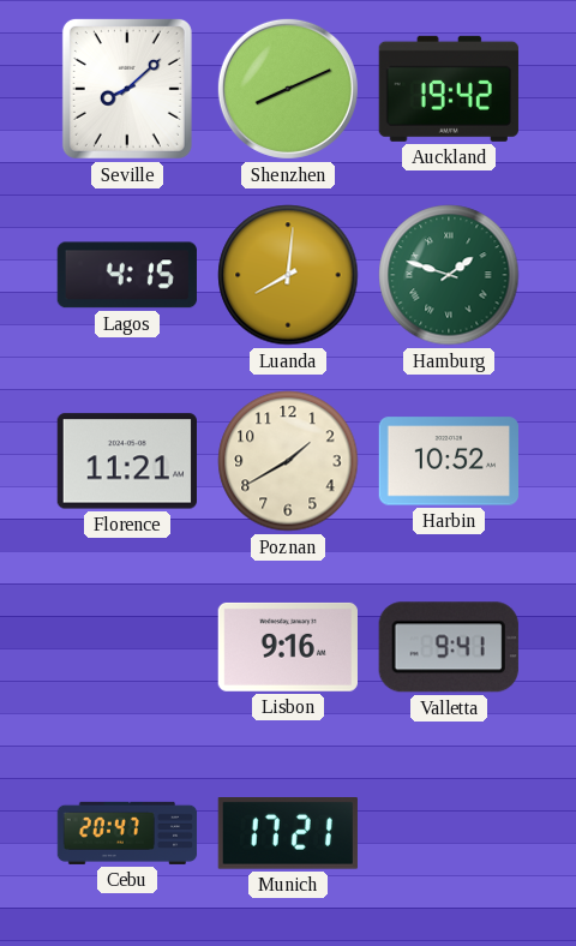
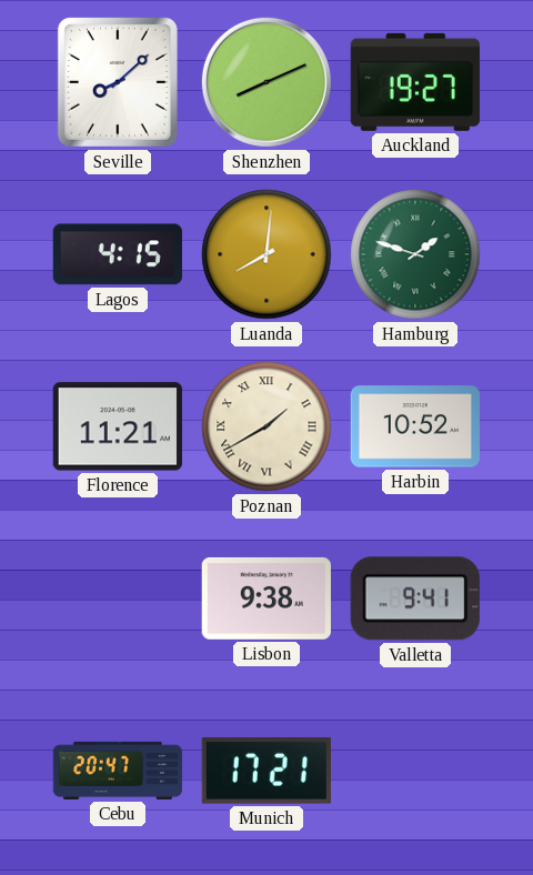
Auckland: 19:42 -> 19:27 (415, 82)
Poznan numerals: Arabic -> Roman (266, 426)
Lisbon: 9:16 -> 9:38 (266, 599)
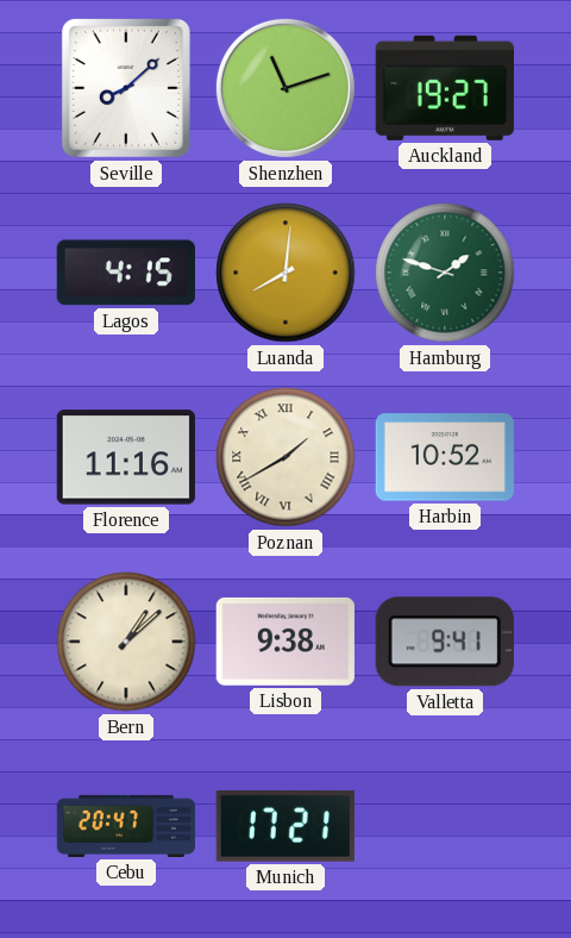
Shenzhen: 8:11 -> 11:12 (285, 88)
Florence: 11:21 -> 11:16 (126, 457)
Bern: none -> 1:08 (126, 642)
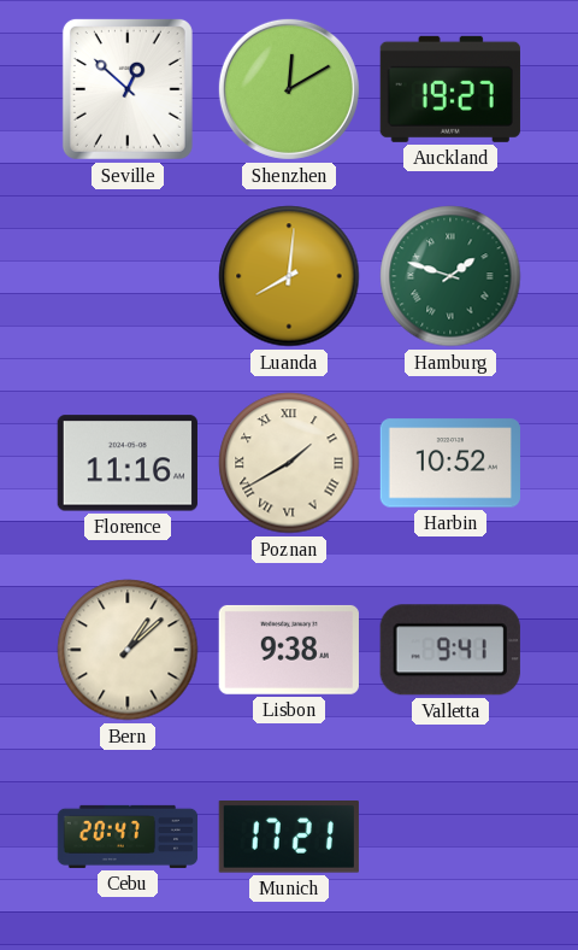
Seville: 8:08 -> 12:52 (128, 89)
Shenzhen: 11:12 -> 12:10 (289, 89)
Lagos: 4:15 -> none (126, 273)
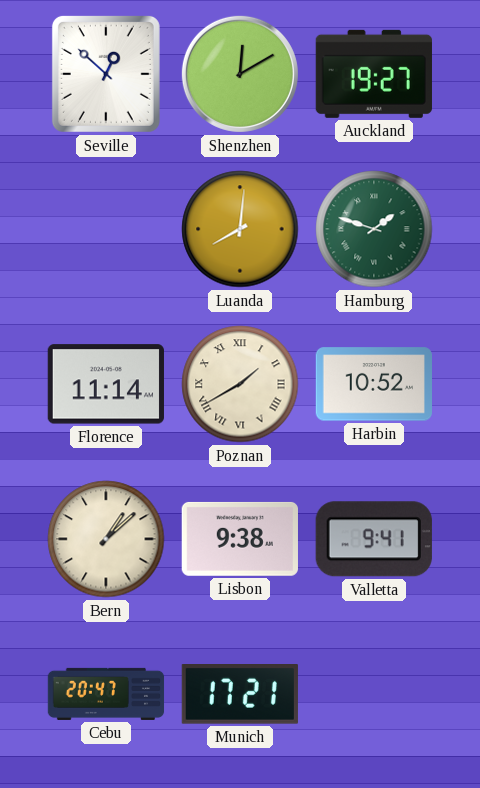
Florence: 11:16 -> 11:14 (106, 384)
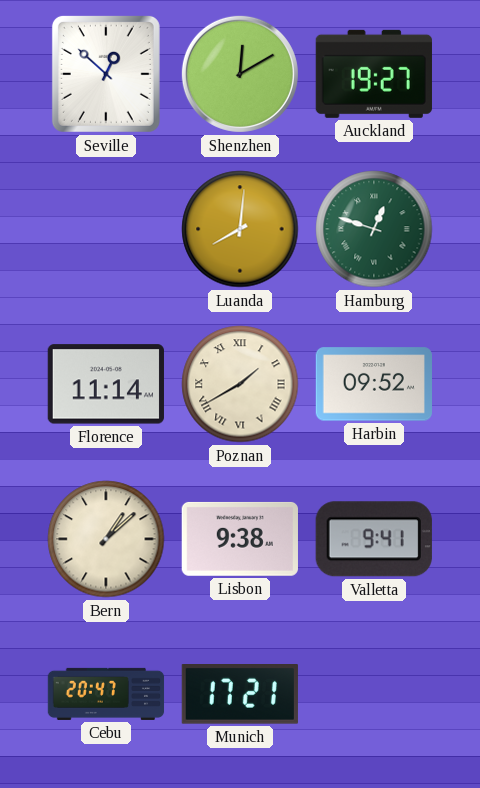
Hamburg: 1:48 -> 12:48 (374, 229)
Harbin: 10:52 -> 09:52 (373, 384)
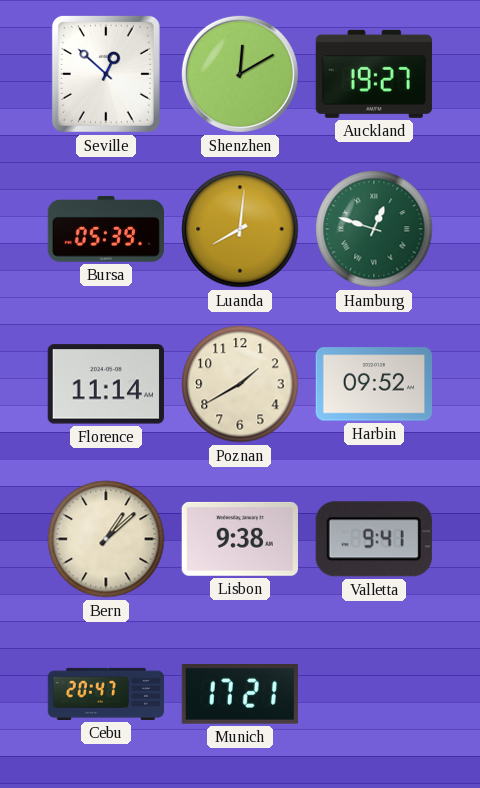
Bursa: none -> 05:39 (105, 229)
Poznan numerals: Roman -> Arabic (240, 384)
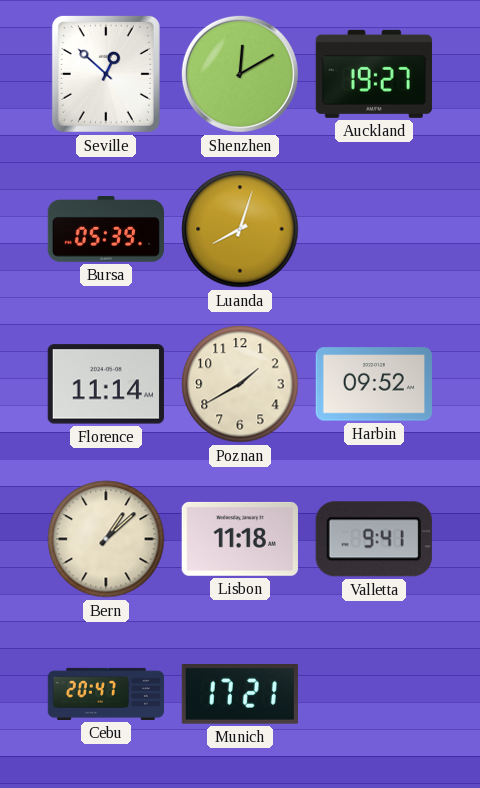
Luanda: 8:01 -> 8:03 (240, 229)
Hamburg: 12:48 -> none (374, 229)
Lisbon: 9:38 -> 11:18 (240, 539)
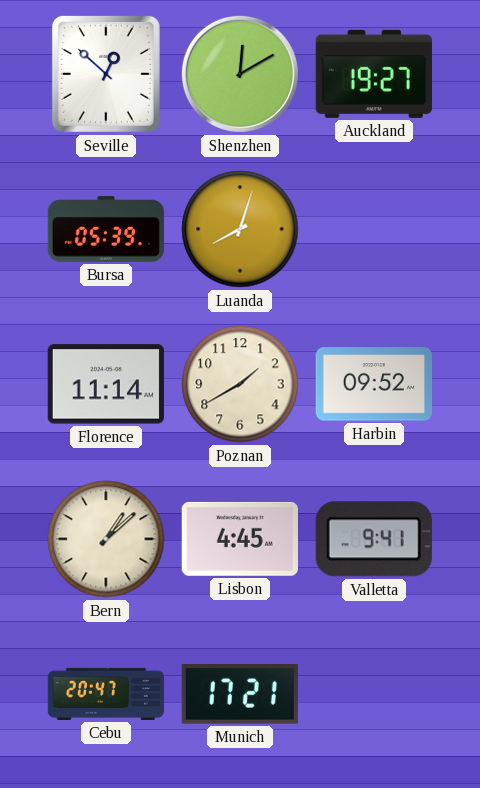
Lisbon: 11:18 -> 4:45 (240, 539)
